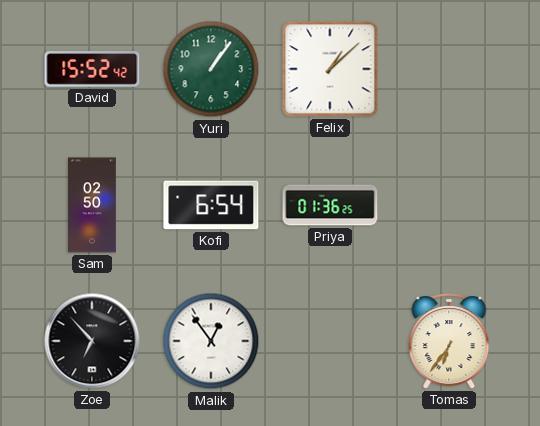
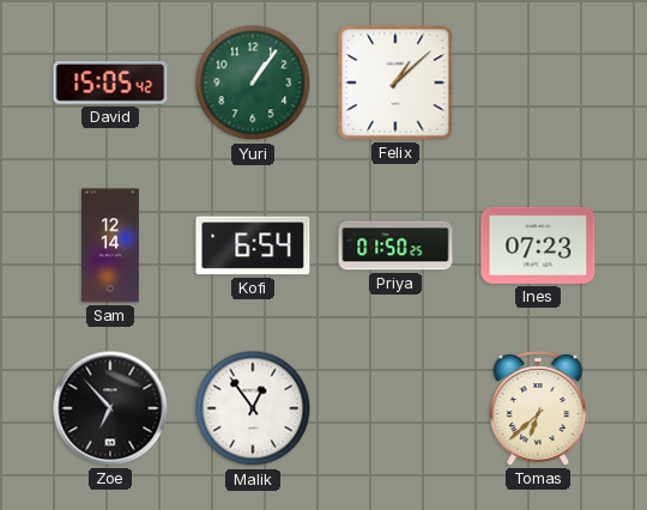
David: 15:52 -> 15:05 (110, 83)
Sam: 02:50 -> 12:14 (111, 245)
Priya: 01:36 -> 01:50 (395, 245)
Ines: none -> 07:23 (538, 245)
Tomas: 6:36 -> 6:38 (538, 408)
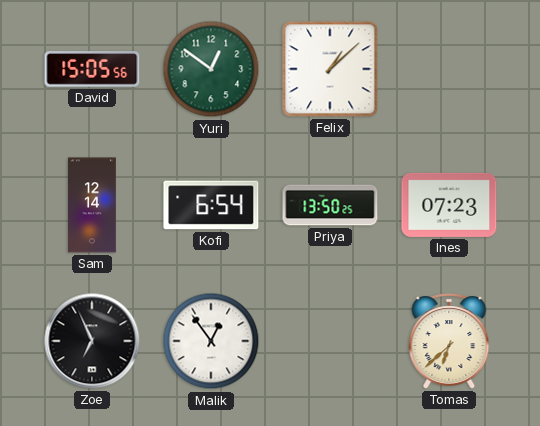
David: 15:05:42 -> 15:05:56 (92, 69)
Yuri: 1:06 -> 12:51 (211, 69)
Priya: 01:50 -> 13:50 (330, 205)
Zoe: 6:53 -> 6:56 (92, 341)
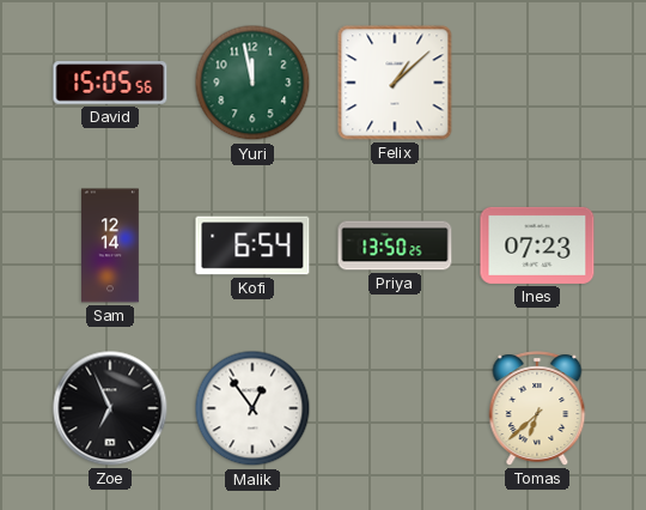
Yuri: 12:51 -> 11:58 (252, 83)
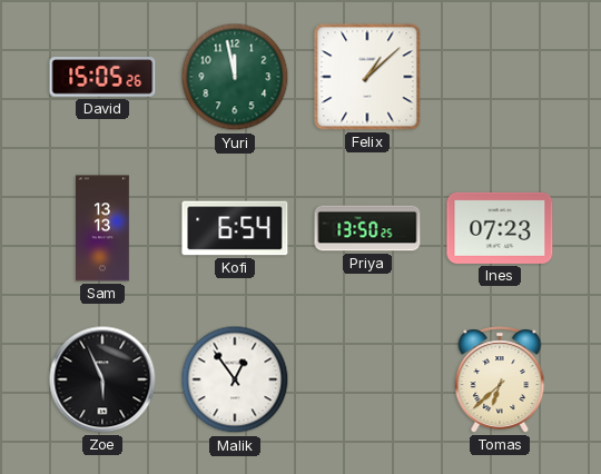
David: 15:05:56 -> 15:05:26 (102, 77)
Sam: 12:14 -> 13:13 (104, 228)
Zoe: 6:56 -> 5:56 (102, 379)
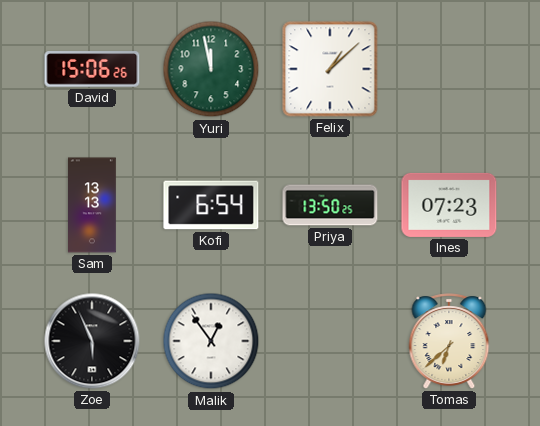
David: 15:05 -> 15:06 (92, 69)
